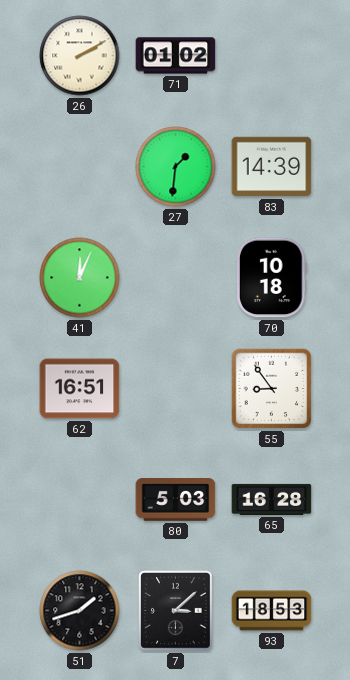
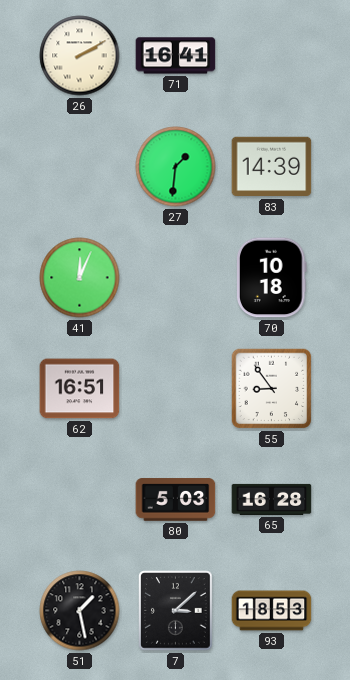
71: 01:02 -> 16:41 (176, 56)
51: 1:42 -> 1:28 (80, 611)
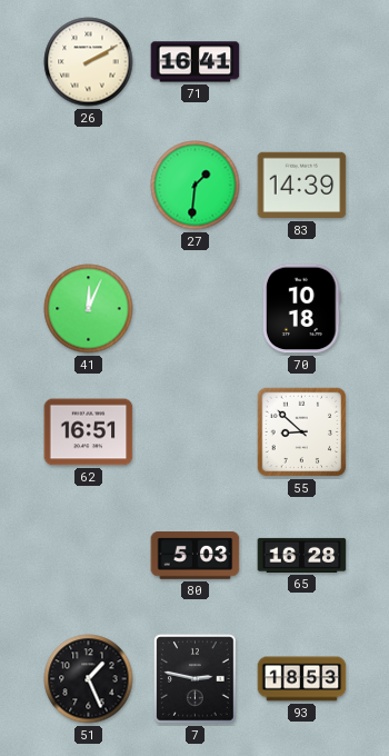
55: 8:54 -> 8:52 (302, 432)
51: 1:28 -> 1:26 (89, 679)
7: 3:08 -> 2:47 (196, 679)
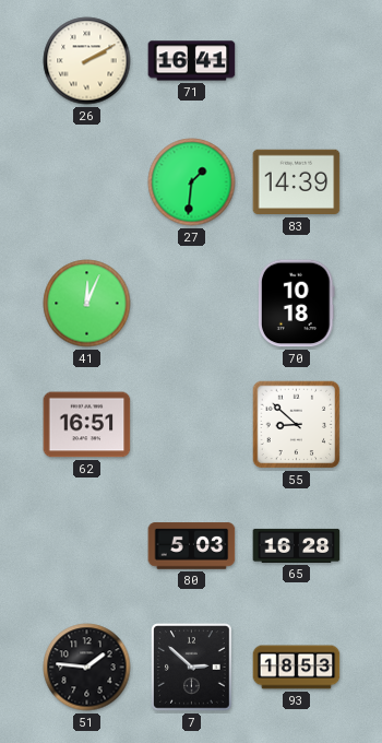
51: 1:26 -> 1:46 (87, 668)
7: 2:47 -> 2:52 (192, 668)
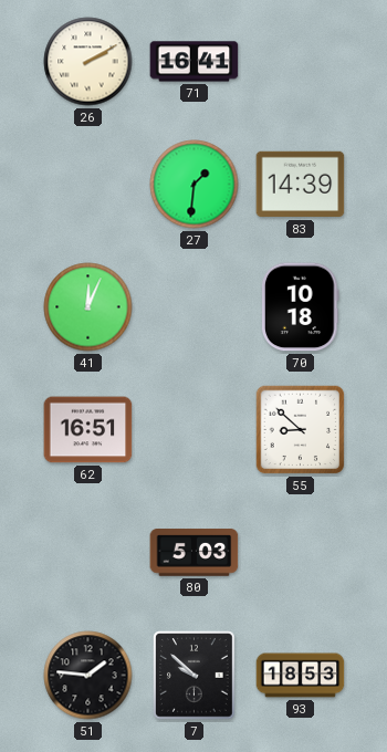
65: 16:28 -> none (297, 545)
7: 2:52 -> 9:52 (195, 676)
